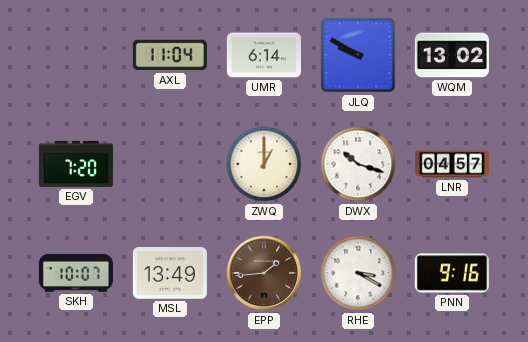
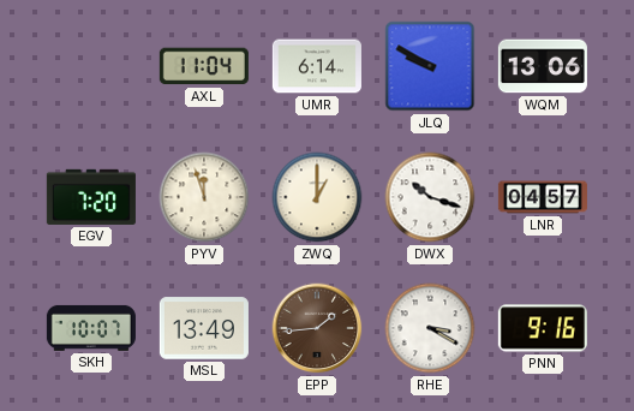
WQM: 13:02 -> 13:06 (543, 66)
PYV: none -> 11:57 (204, 197)
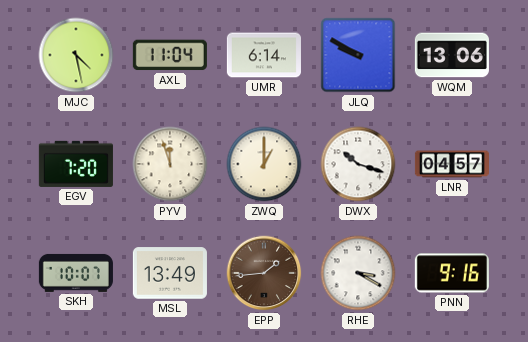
MJC: none -> 4:28 (76, 55)
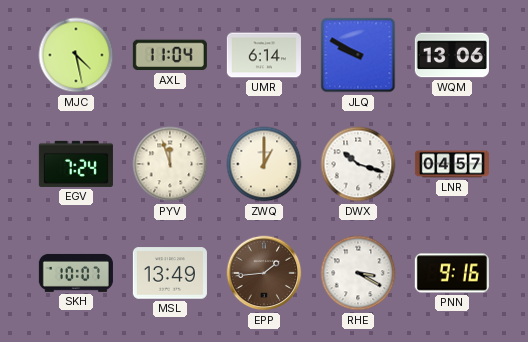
EGV: 7:20 -> 7:24 (76, 164)
